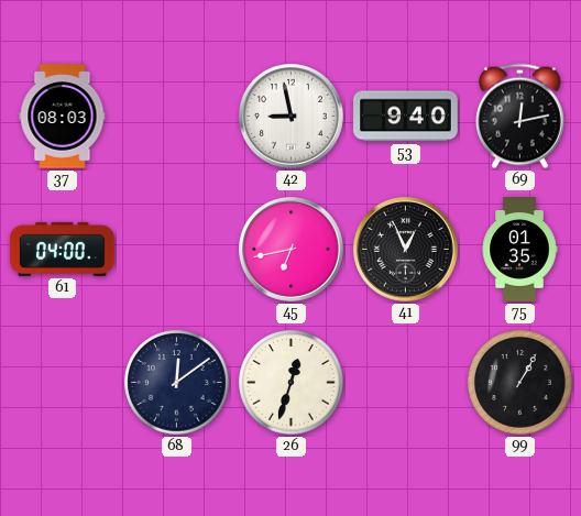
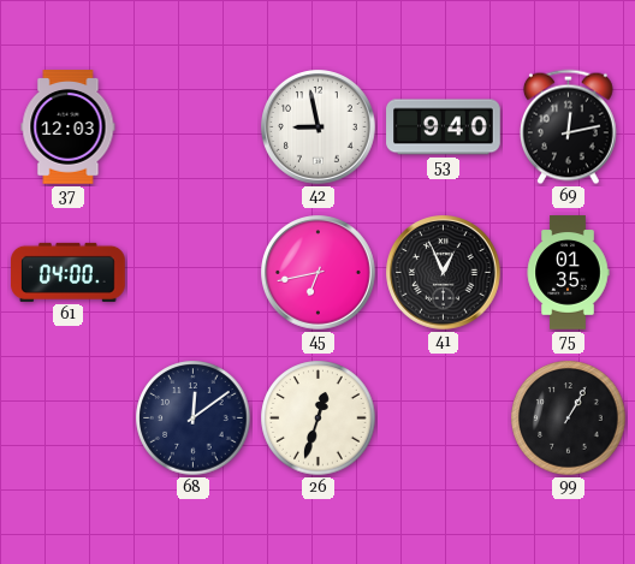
37: 08:03 -> 12:03 (69, 127)
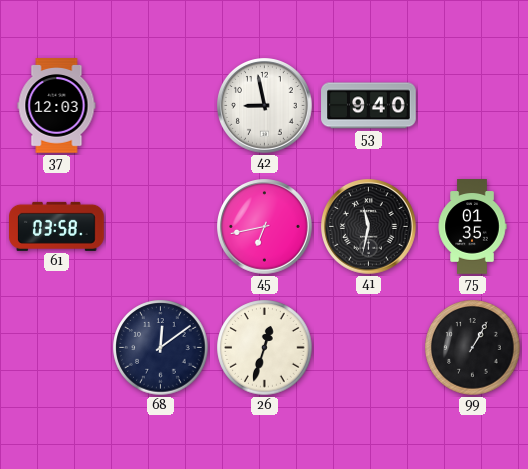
69: 12:13 -> none (569, 127)
61: 04:00 -> 03:58 (57, 226)
41: 12:56 -> 11:32 (369, 227)
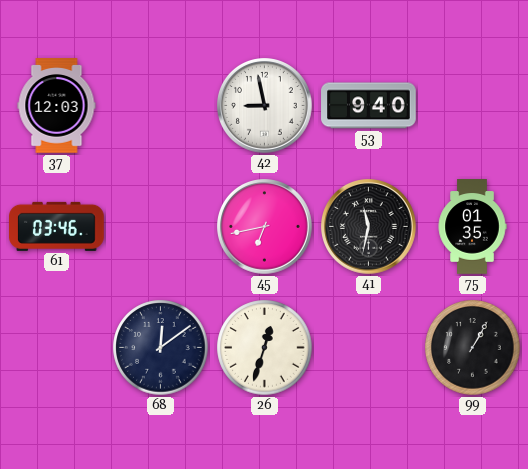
61: 03:58 -> 03:46 (57, 226)
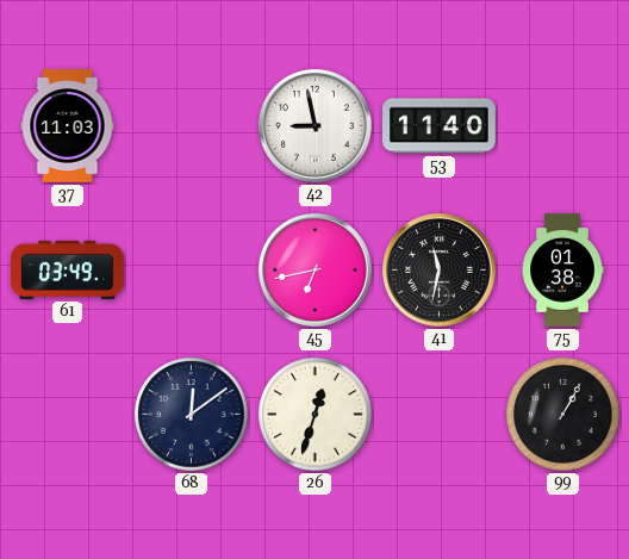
37: 12:03 -> 11:03 (68, 126)
53: 9:40 -> 11:40 (440, 126)
61: 03:46 -> 03:49 (68, 269)
75: 01:35 -> 01:38 (562, 271)
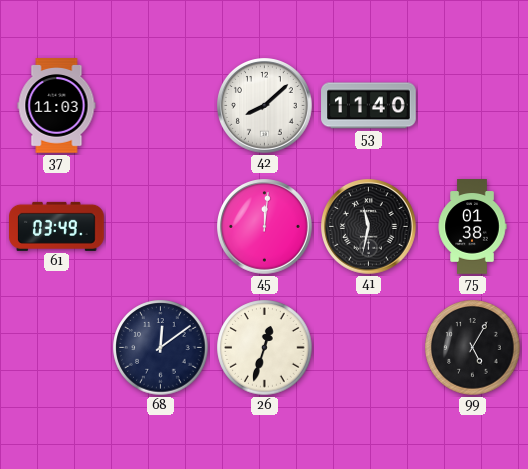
42: 8:58 -> 8:08 (265, 106)
45: 6:43 -> 12:01 (265, 227)
99: 1:05 -> 5:05 (473, 348)
